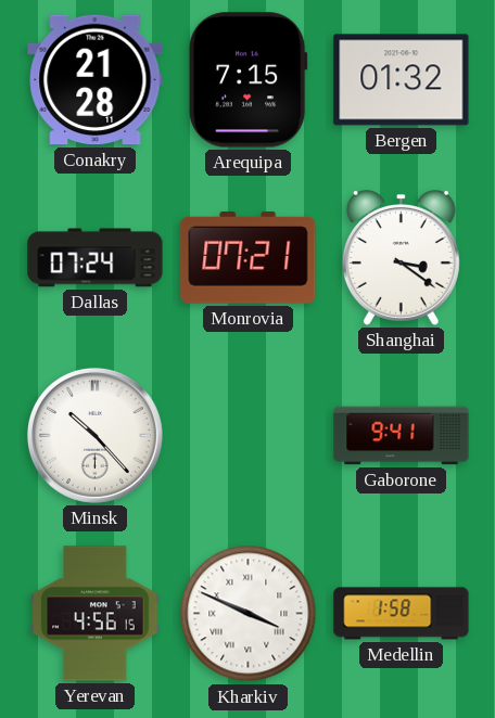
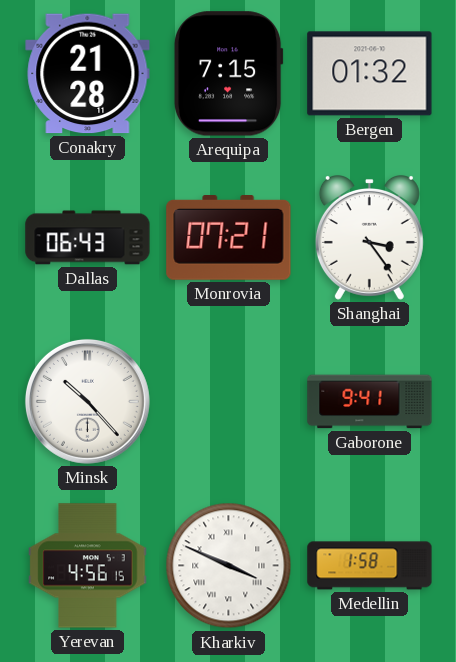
Dallas: 07:24 -> 06:43 (88, 238)
Shanghai: 3:21 -> 3:24 (369, 238)
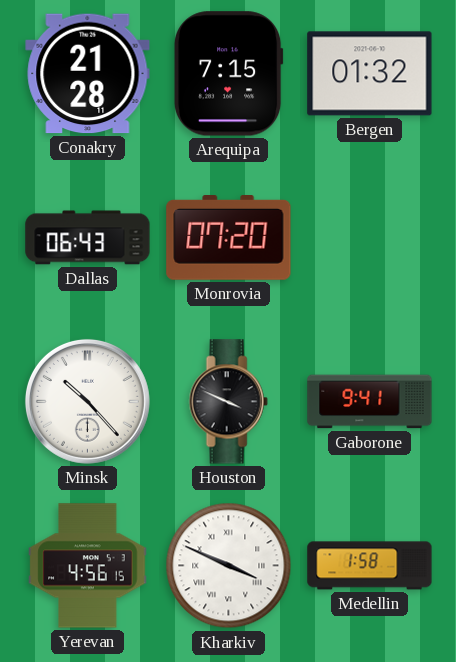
Monrovia: 07:21 -> 07:20 (229, 238)
Shanghai: 3:24 -> none (369, 238)
Houston: none -> 3:49 (228, 402)
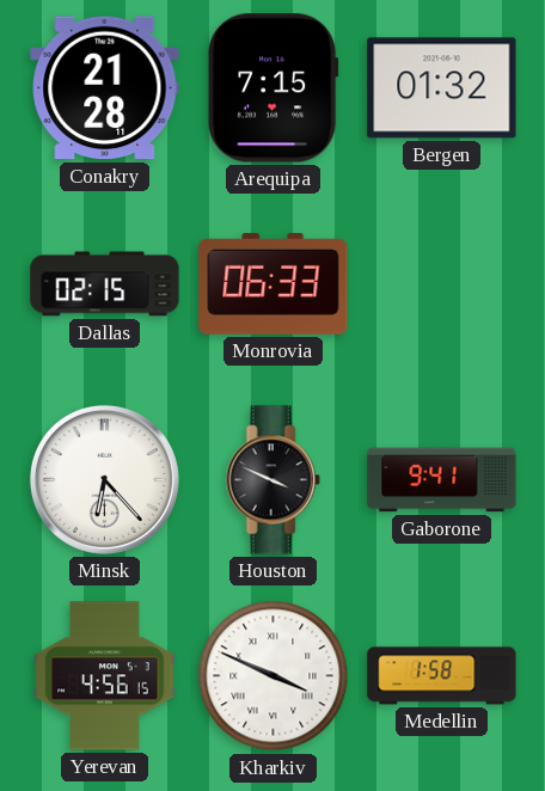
Dallas: 06:43 -> 02:15 (105, 284)
Monrovia: 07:20 -> 06:33 (274, 284)
Minsk: 10:23 -> 6:23 (104, 479)
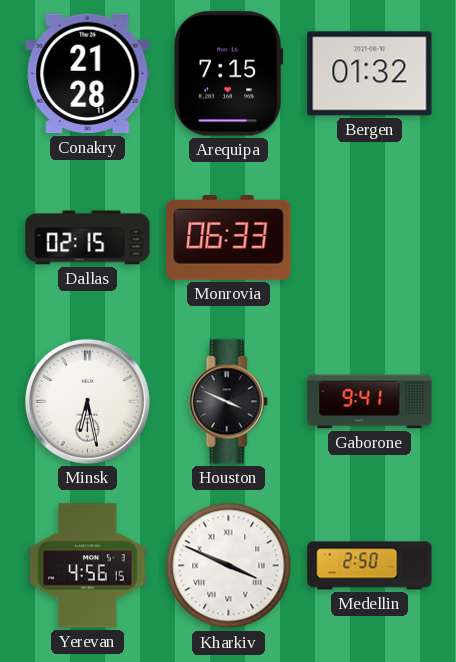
Minsk: 6:23 -> 6:28 (87, 401)
Medellin: 1:58 -> 2:50 (370, 566)
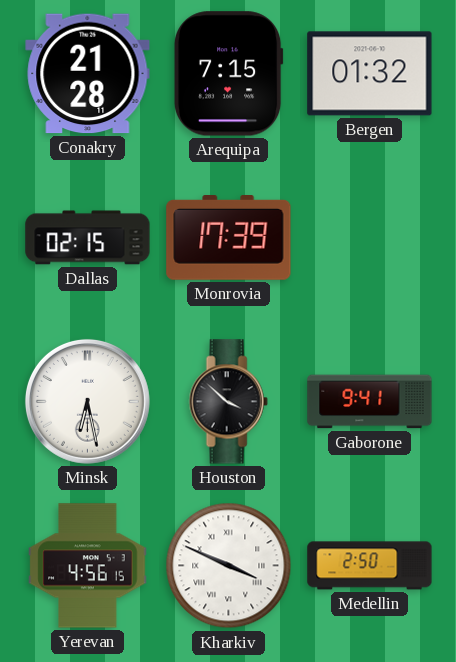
Monrovia: 06:33 -> 17:39 (229, 238)
Houston: 3:49 -> 3:52 (228, 402)
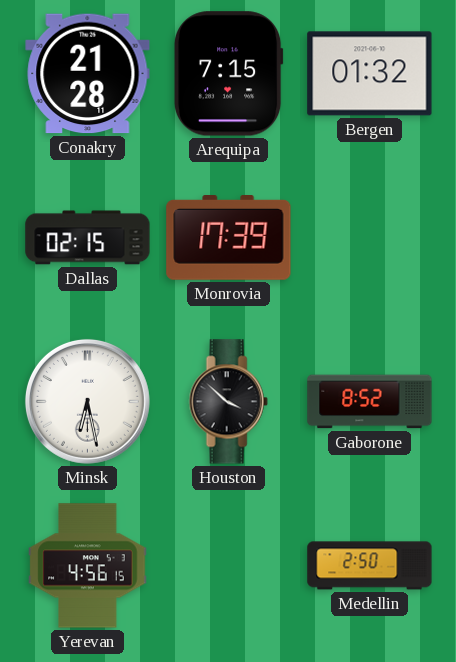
Gaborone: 9:41 -> 8:52 (370, 402)
Kharkiv: 3:49 -> none (229, 566)
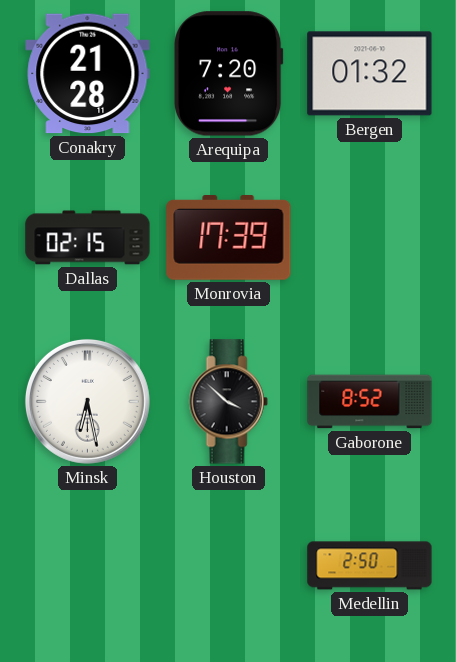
Arequipa: 7:15 -> 7:20 (228, 74)
Yerevan: 4:56 -> none (88, 566)
